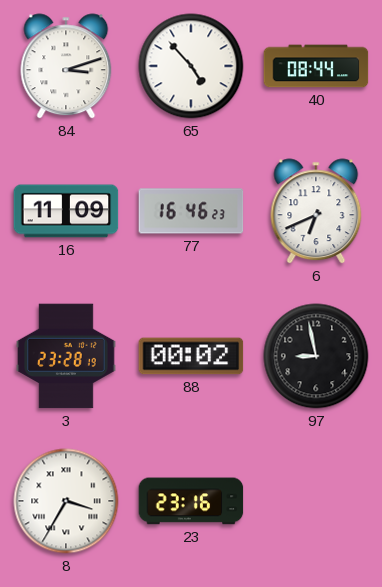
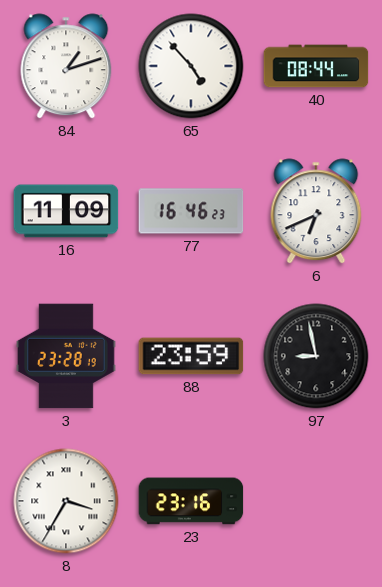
84: 3:12 -> 1:12 (66, 66)
88: 00:02 -> 23:59 (191, 356)
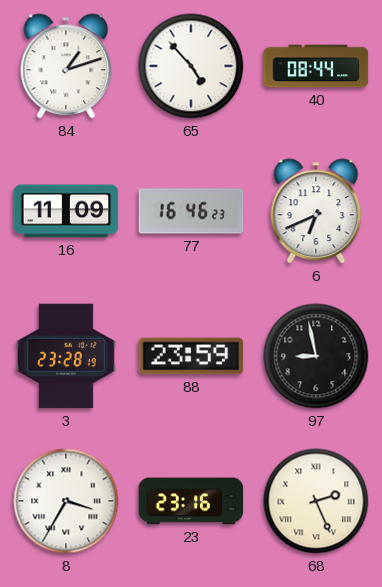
68: none -> 2:26 (316, 501)
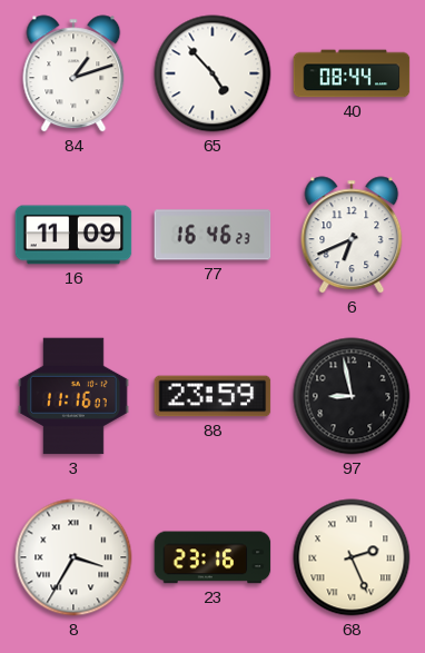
3: 23:28 -> 11:16 (75, 396)
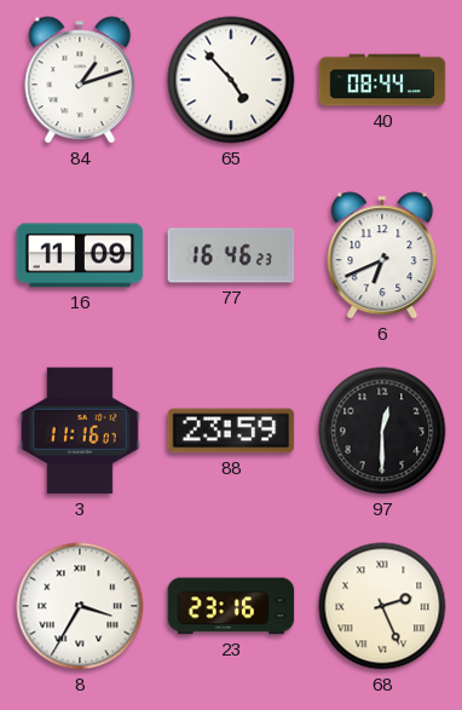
97: 8:58 -> 12:30 (382, 431)
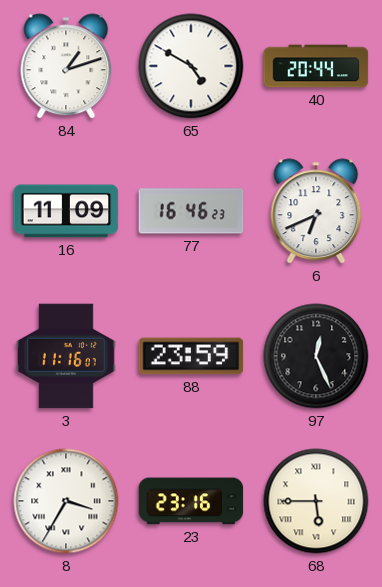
65: 4:53 -> 4:50 (191, 66)
40: 08:44 -> 20:44 (316, 66)
97: 12:30 -> 12:26 (316, 356)
68: 2:26 -> 5:45 (316, 501)
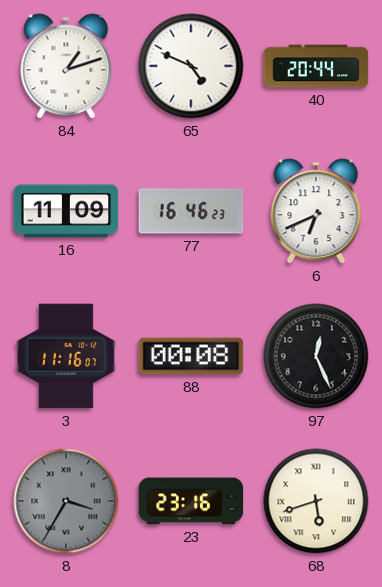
65: 4:50 -> 4:49 (191, 66)
88: 23:59 -> 00:08 (191, 356)
8 dial: white -> grey (66, 501)
68: 5:45 -> 5:42 (316, 501)
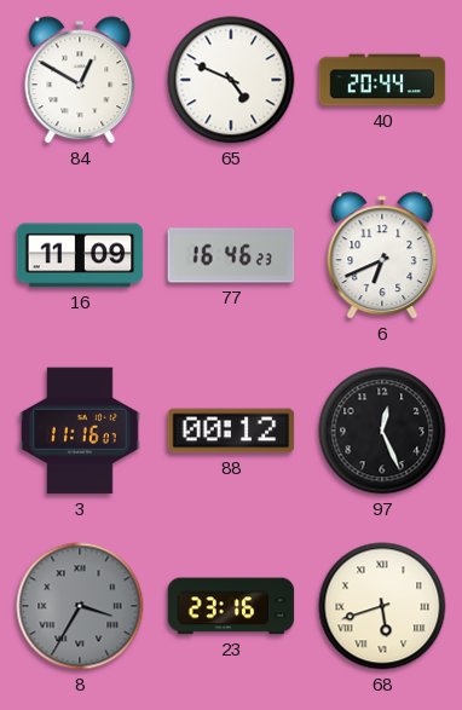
84: 1:12 -> 12:50 (80, 80)
88: 00:08 -> 00:12 (231, 431)
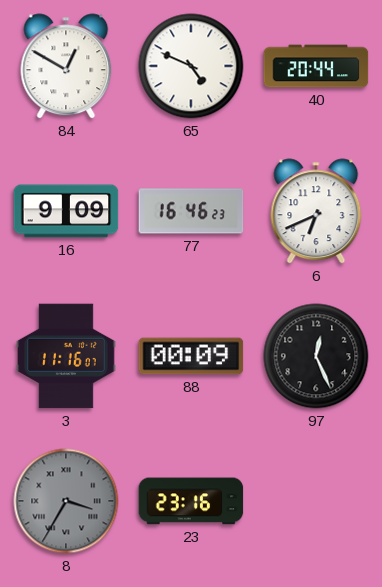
16: 11:09 -> 9:09 (66, 211)
88: 00:12 -> 00:09 (191, 356)
68: 5:42 -> none (382, 606)
